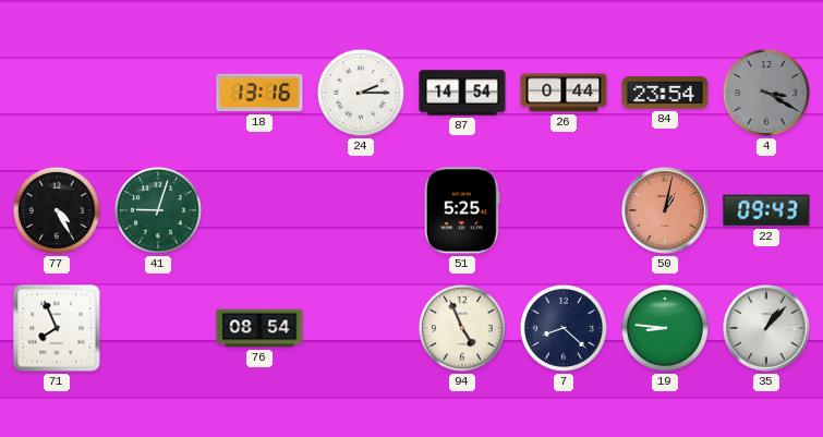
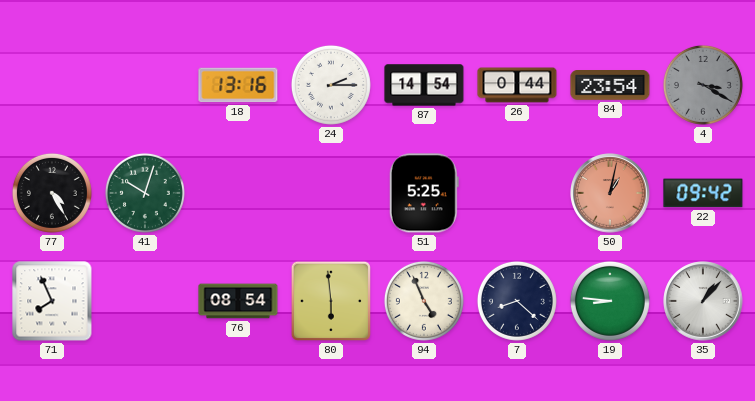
41: 9:03 -> 10:03 (145, 193)
22: 09:43 -> 09:42 (703, 193)
80: none -> 5:59 (331, 301)
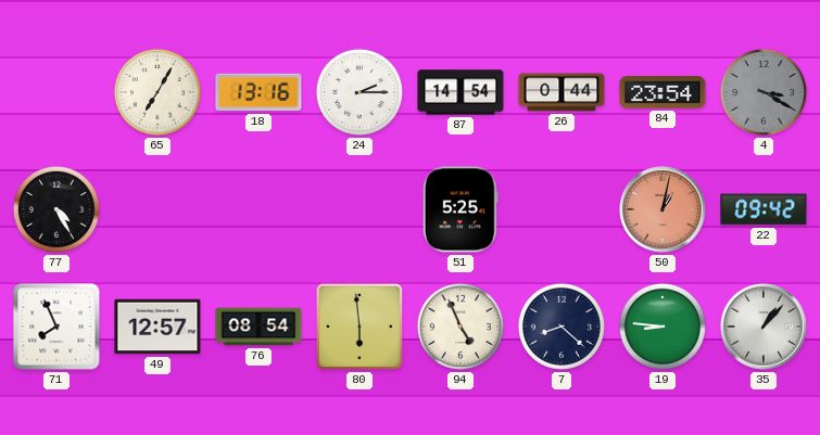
65: none -> 7:05 (157, 92)
41: 10:03 -> none (145, 193)
49: none -> 12:57 (157, 327)
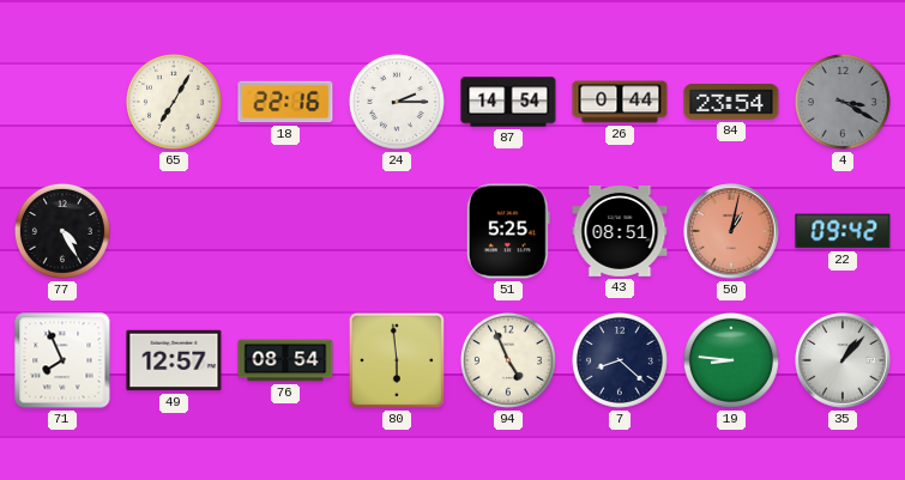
18: 13:16 -> 22:16 (285, 102)
43: none -> 08:51 (620, 231)
